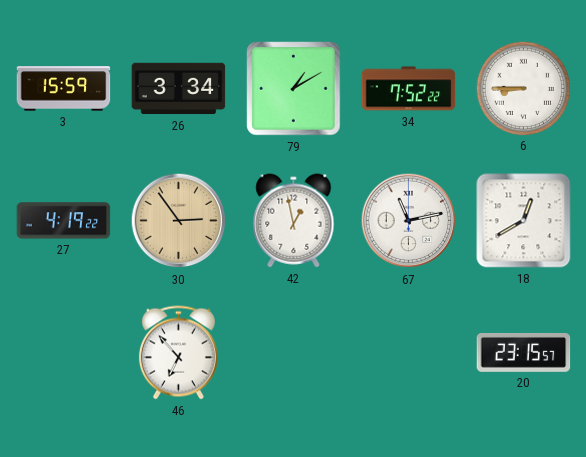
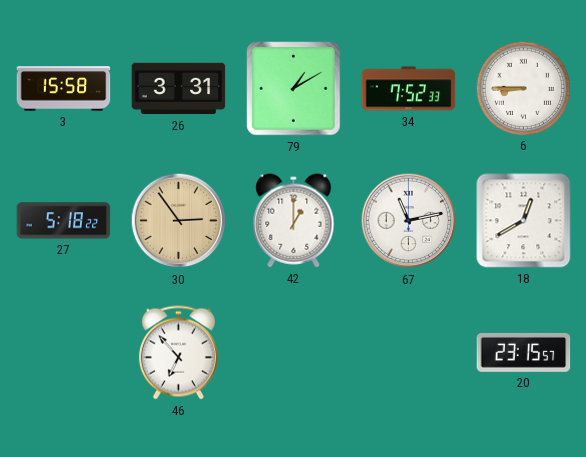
3: 15:59 -> 15:58 (64, 89)
26: 3:34 -> 3:31 (179, 89)
34: 7:52:22 -> 7:52:33 (409, 89)
27: 4:19 -> 5:18 (64, 221)
42: 12:58 -> 1:00 (294, 221)
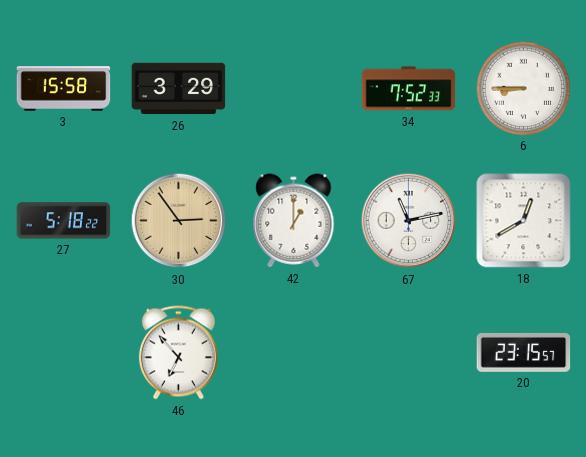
26: 3:31 -> 3:29 (179, 89)
79: 1:10 -> none (294, 89)
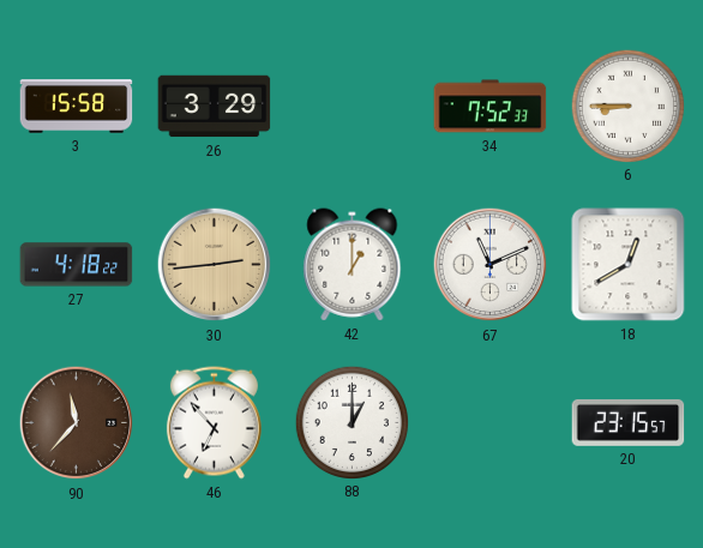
27: 5:18 -> 4:18 (77, 265)
30: 2:54 -> 2:44 (215, 265)
67: 11:13 -> 11:11 (491, 265)
90: none -> 11:37 (77, 423)
88: none -> 1:00 (351, 422)
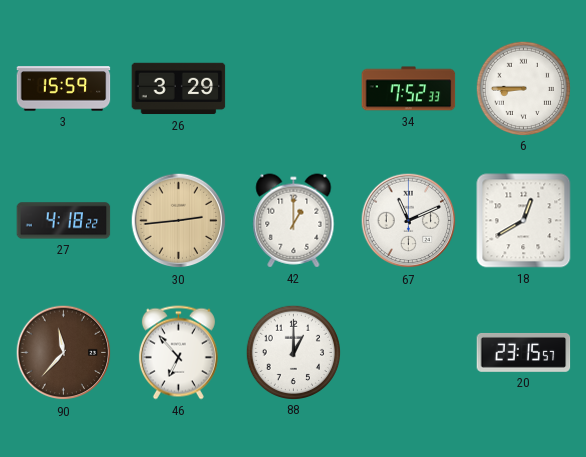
3: 15:58 -> 15:59 (64, 89)
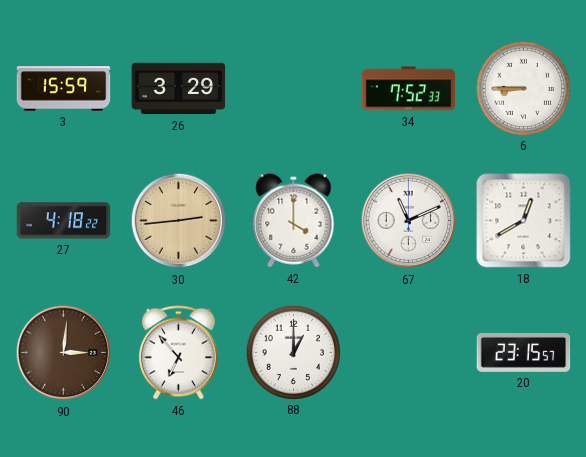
42: 1:00 -> 4:00 (294, 221)
90: 11:37 -> 3:01 (64, 353)
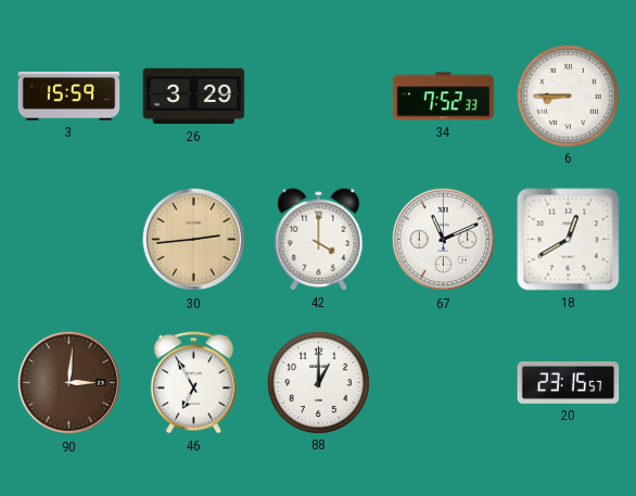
27: 4:18 -> none (64, 221)
46: 6:53 -> 6:55 (193, 383)
